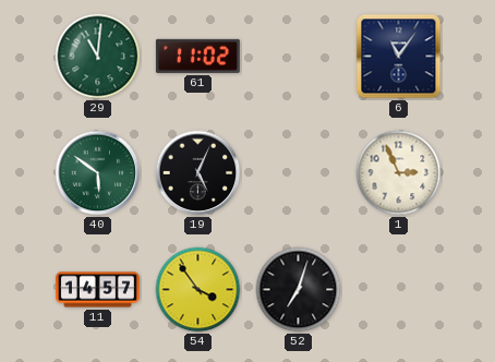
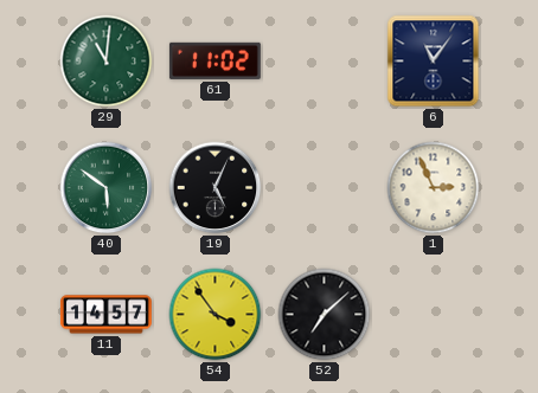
52: 7:03 -> 7:08 (325, 315)
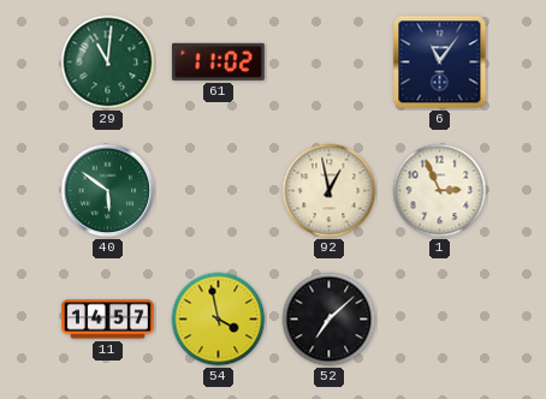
19: 5:04 -> none (216, 188)
92: none -> 12:58 (330, 191)
54: 3:54 -> 3:58 (219, 320)
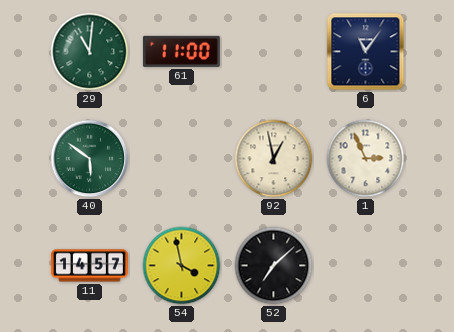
61: 11:02 -> 11:00 (181, 51)
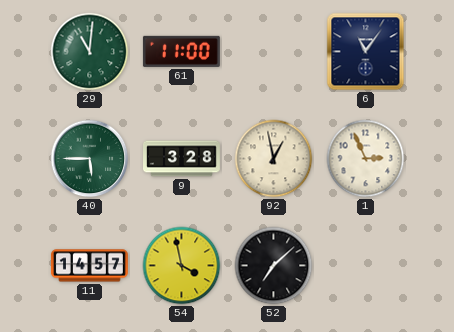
40: 5:51 -> 5:45 (90, 159)
9: none -> 3:28 (182, 159)
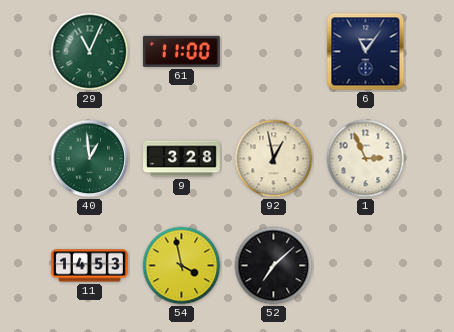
29: 11:01 -> 11:04 (90, 52)
40: 5:45 -> 12:59 (90, 159)
11: 14:57 -> 14:53 (89, 266)
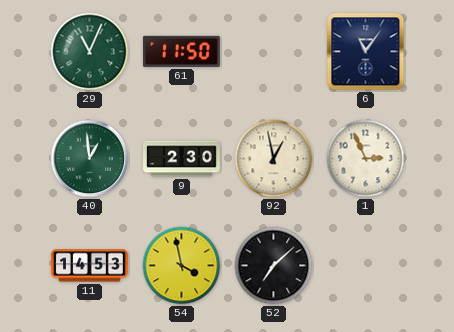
61: 11:00 -> 11:50 (181, 51)
9: 3:28 -> 2:30 (182, 159)
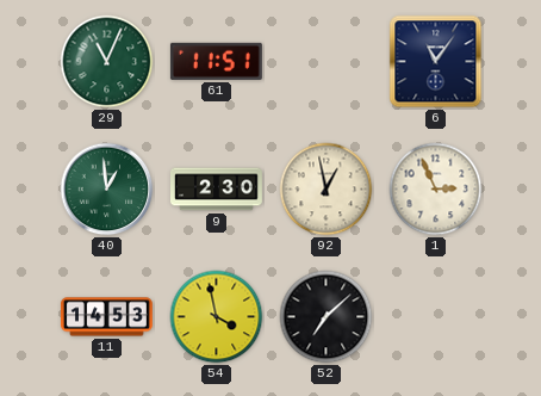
61: 11:50 -> 11:51 (216, 61)
